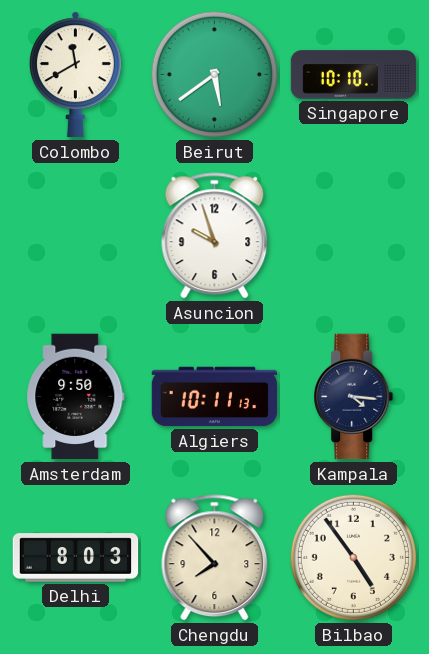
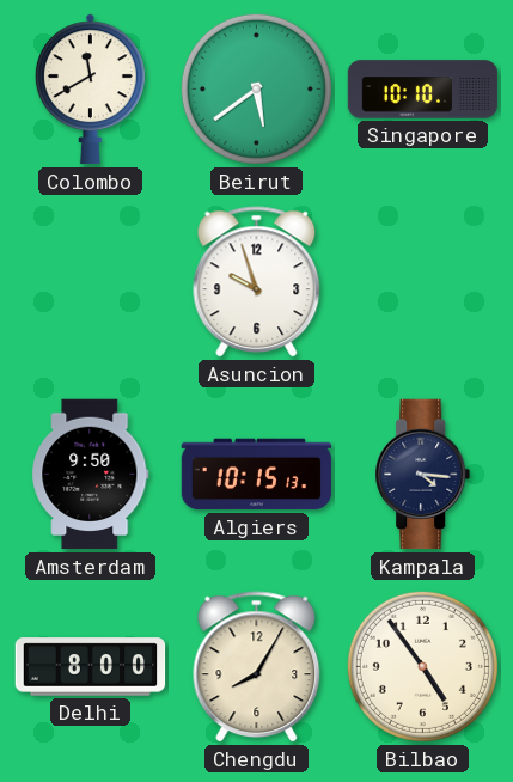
Algiers: 10:11 -> 10:15 (257, 475)
Delhi: 8:03 -> 8:00 (91, 667)
Chengdu: 7:53 -> 8:05 (257, 667)
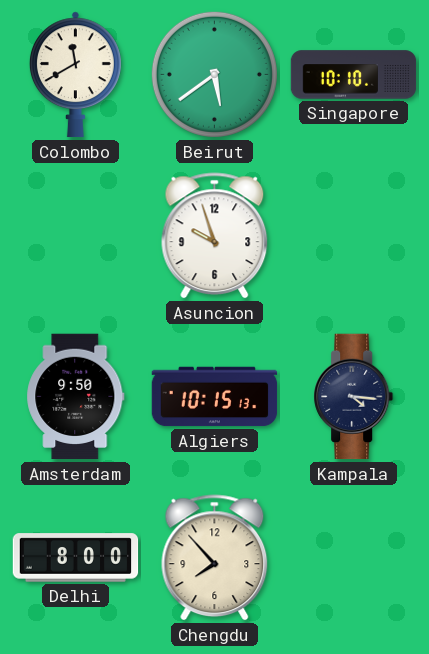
Chengdu: 8:05 -> 7:53 (215, 558)
Bilbao: 4:54 -> none (422, 666)
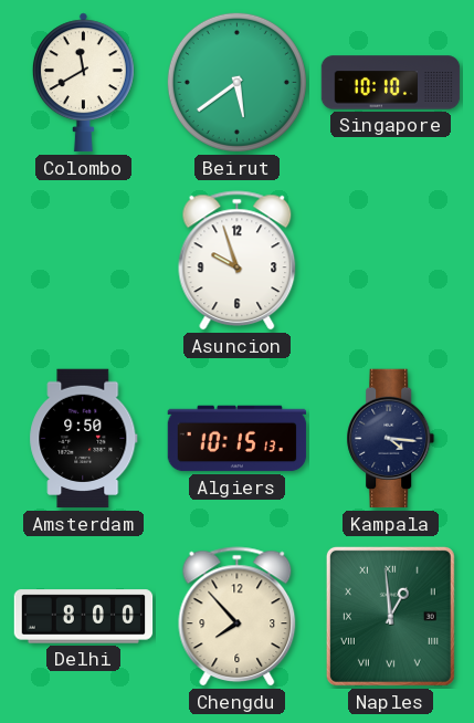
Naples: none -> 12:59 (390, 616)
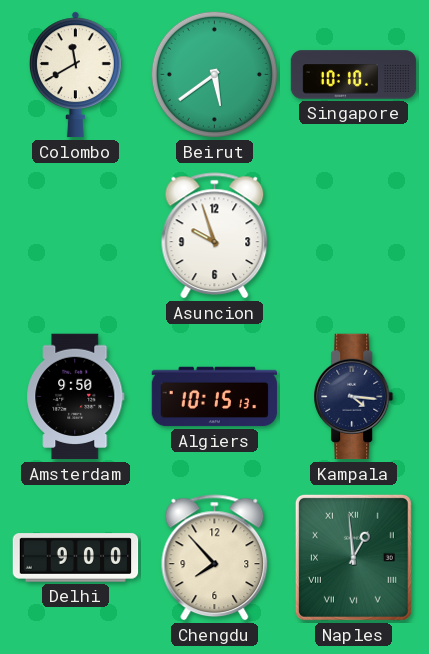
Delhi: 8:00 -> 9:00 (76, 558)
